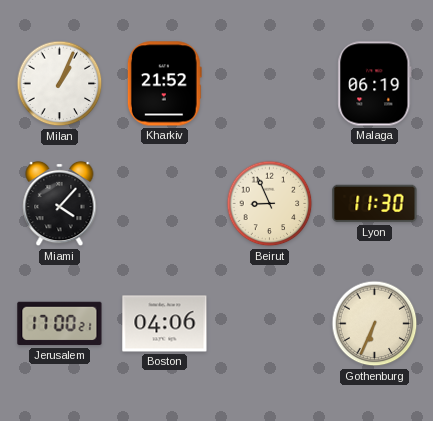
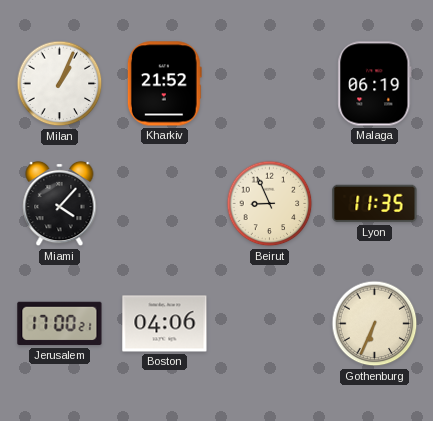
Lyon: 11:30 -> 11:35 (375, 204)
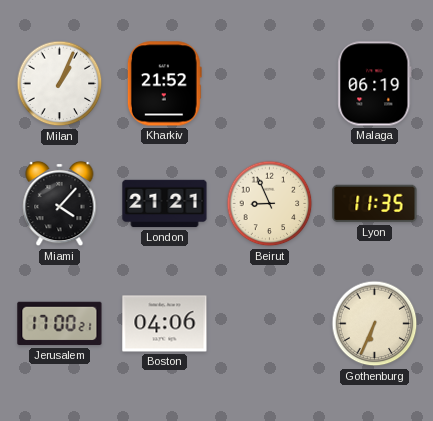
London: none -> 21:21 (165, 204)
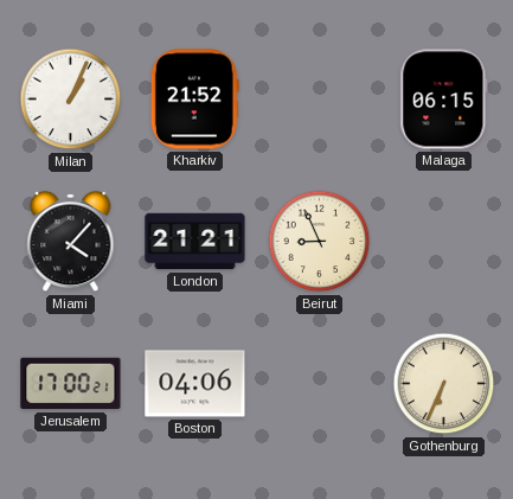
Malaga: 06:19 -> 06:15 (444, 100)
Lyon: 11:35 -> none (375, 204)
